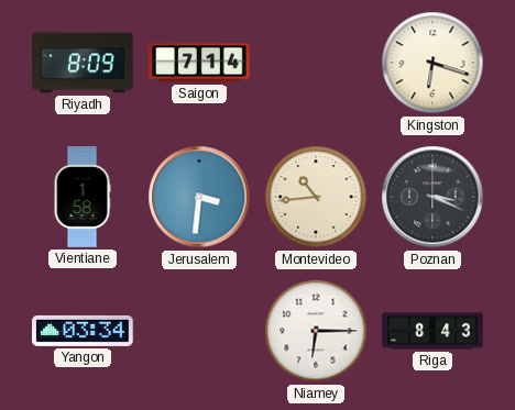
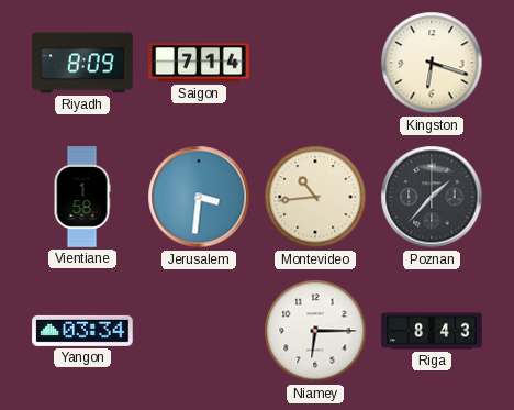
Poznan: 3:19 -> 1:37 (432, 197)
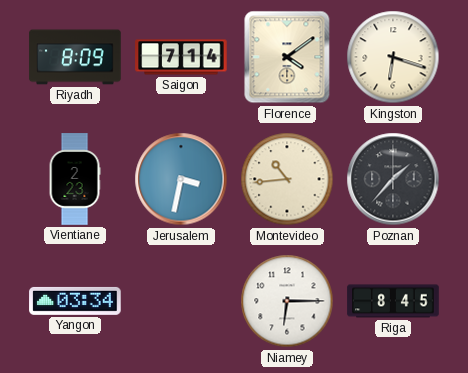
Florence: none -> 4:09 (287, 57)
Vientiane: 1:58 -> 2:23 (75, 179)
Jerusalem: 3:31 -> 3:32 (181, 179)
Riga: 8:43 -> 8:45 (393, 301)
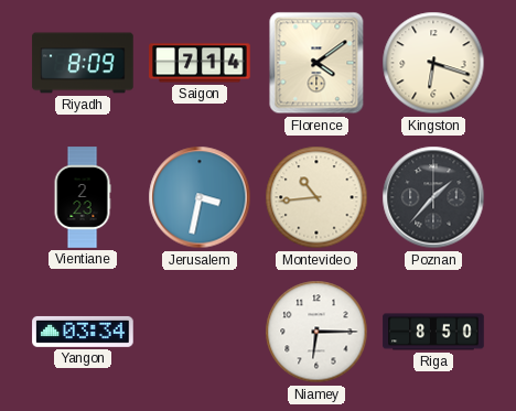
Riga: 8:45 -> 8:50 (433, 332)
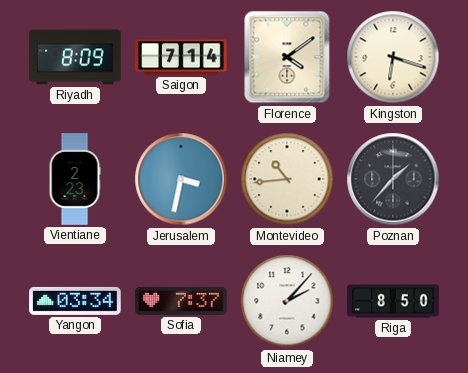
Sofia: none -> 7:37 (181, 301)
Niamey: 6:15 -> 2:07 (287, 301)
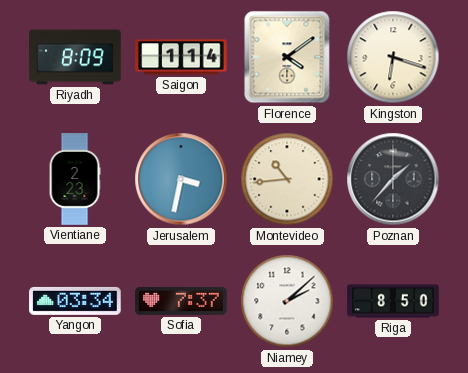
Saigon: 7:14 -> 1:14 (181, 57)
Niamey: 2:07 -> 2:08 (287, 301)
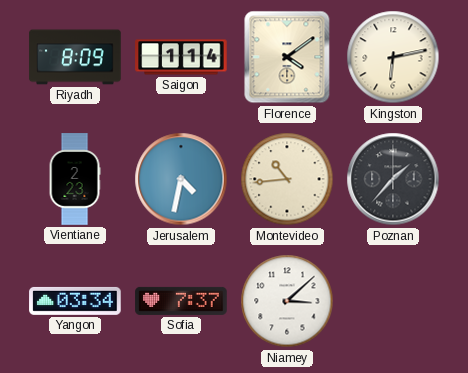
Kingston: 6:18 -> 6:13 (393, 57)
Jerusalem: 3:32 -> 4:32 (181, 179)
Niamey: 2:08 -> 3:08 (287, 301)
Riga: 8:50 -> none (393, 301)
